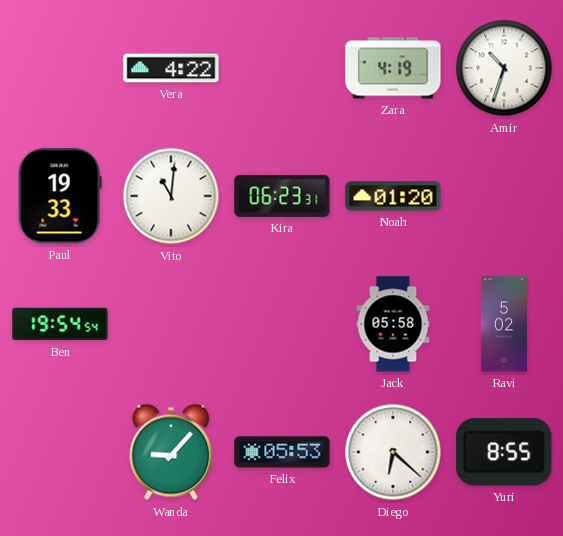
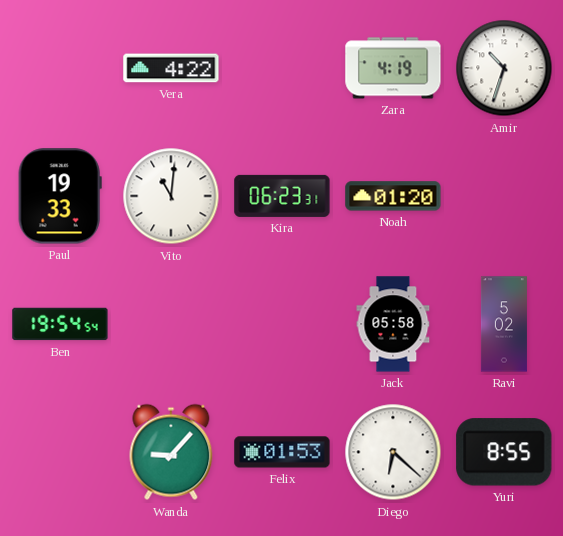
Felix: 05:53 -> 01:53 (282, 452)
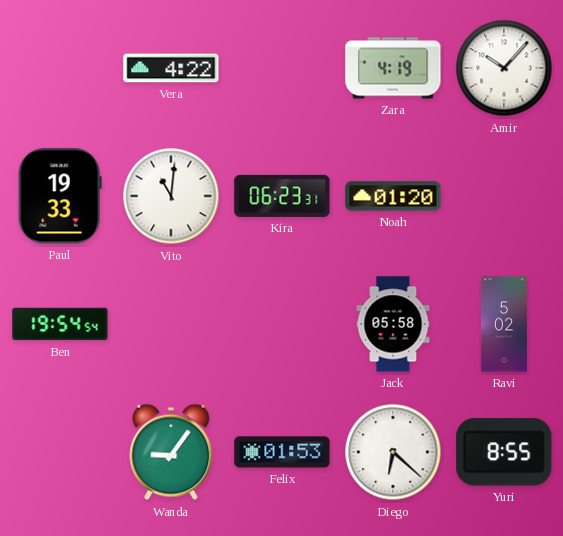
Amir: 10:33 -> 10:07 (504, 68)
Wanda: 9:07 -> 9:06 (171, 452)
